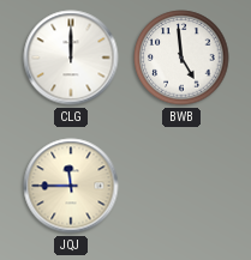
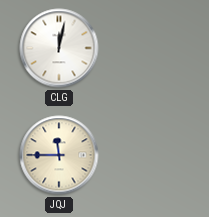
CLG: 12:00 -> 12:02 (59, 48)
BWB: 4:59 -> none (181, 58)
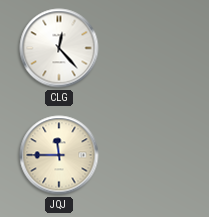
CLG: 12:02 -> 12:23 (59, 48)
